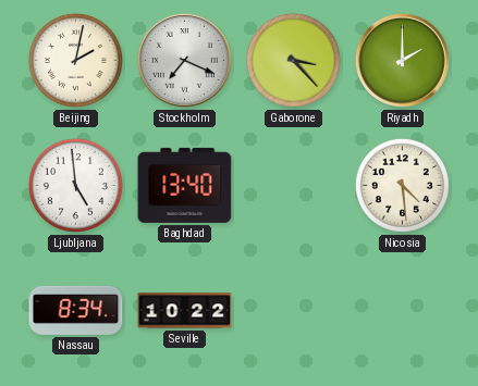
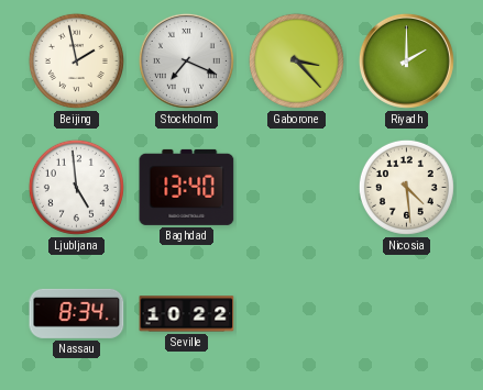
Beijing: 2:02 -> 1:58 (76, 60)
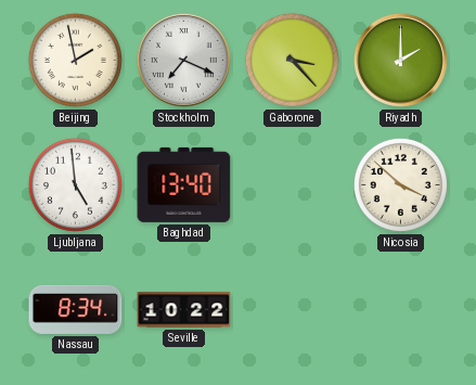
Nicosia: 4:29 -> 3:52 (400, 184)
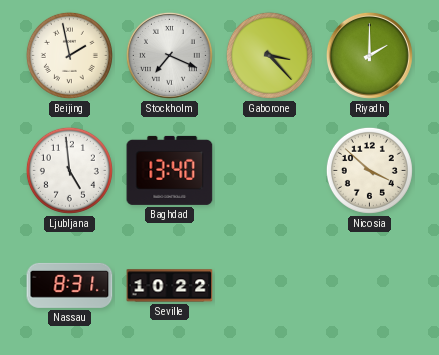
Nassau: 8:34 -> 8:31 (70, 285)
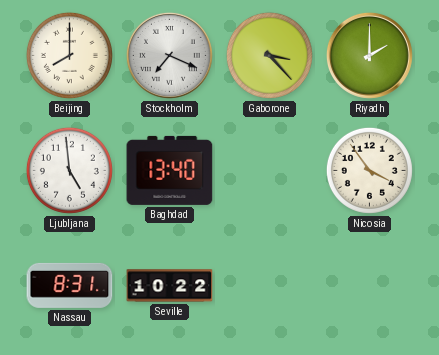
Beijing: 1:58 -> 8:00 (69, 55)
Nicosia: 3:52 -> 3:54 (369, 170)
